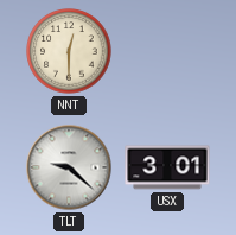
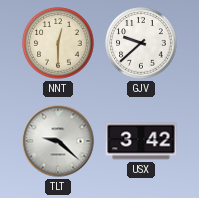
GJV: none -> 9:38 (141, 43)
USX: 3:01 -> 3:42 (141, 141)
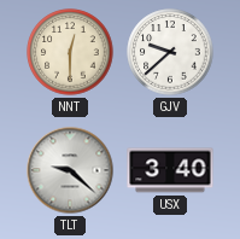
USX: 3:42 -> 3:40 (170, 170)
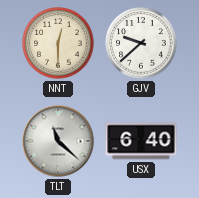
TLT: 9:22 -> 11:22 (58, 141)
USX: 3:40 -> 6:40 (141, 141)
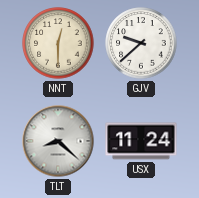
TLT: 11:22 -> 8:22 (58, 141)
USX: 6:40 -> 11:24 (141, 141)
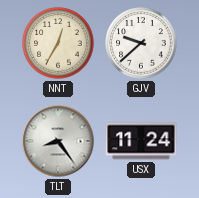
NNT: 12:30 -> 12:35 (58, 43)
TLT: 8:22 -> 8:24 (58, 141)
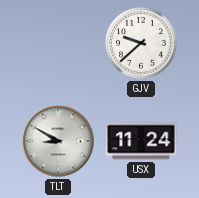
NNT: 12:35 -> none (58, 43)
TLT: 8:24 -> 8:50 (58, 141)
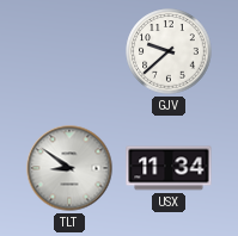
TLT: 8:50 -> 8:51 (69, 168)
USX: 11:24 -> 11:34 (169, 168)
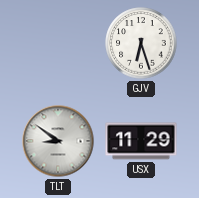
GJV: 9:38 -> 6:27 (141, 43)
USX: 11:34 -> 11:29 (141, 141)
